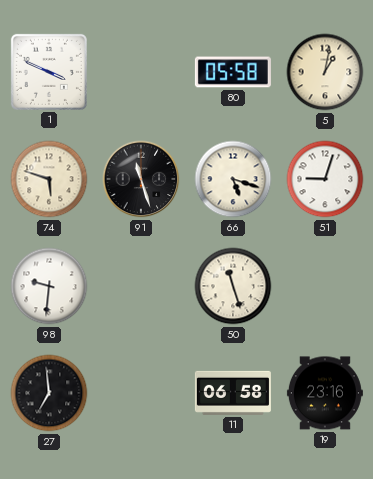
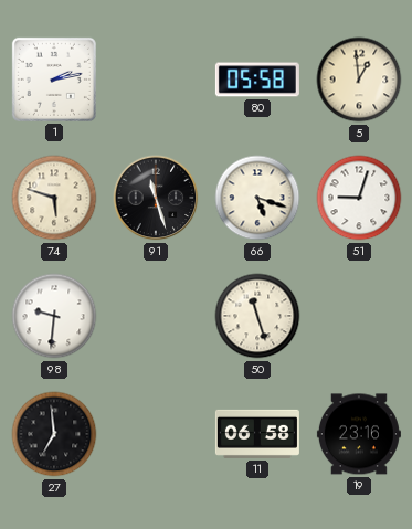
1: 3:49 -> 2:13 (54, 80)
5: 1:02 -> 12:59 (359, 80)
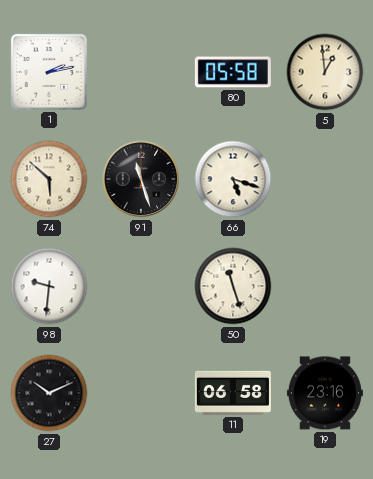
74: 5:48 -> 5:52 (49, 179)
51: 9:03 -> none (359, 198)
27: 6:59 -> 10:11 (49, 393)
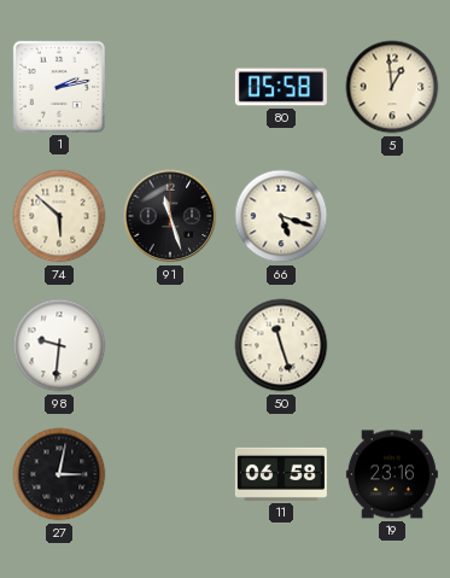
27: 10:11 -> 3:02 (59, 474)
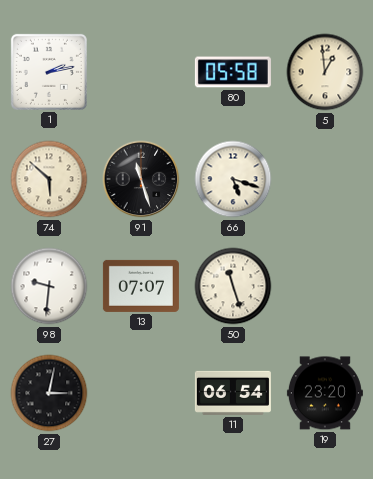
13: none -> 07:07 (141, 286)
11: 06:58 -> 06:54 (233, 393)
19: 23:16 -> 23:20 (325, 393)
